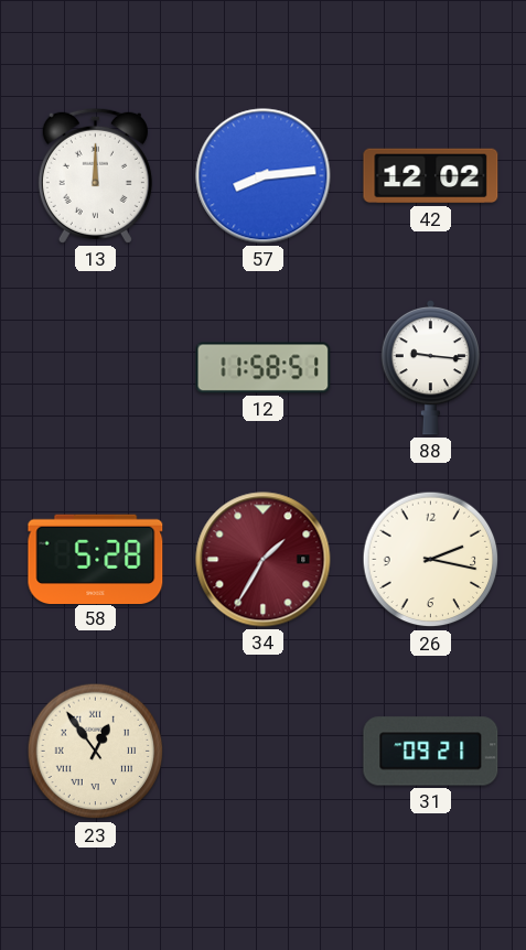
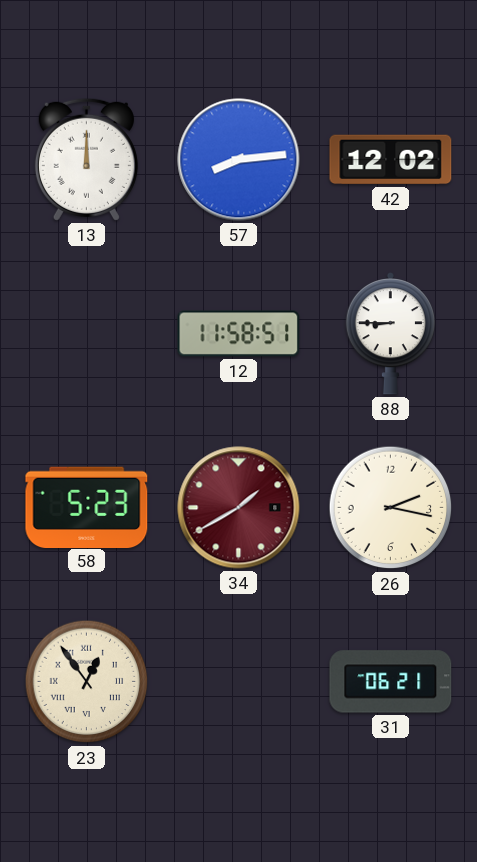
88: 9:16 -> 8:45 (390, 334)
58: 5:28 -> 5:23 (87, 507)
34: 1:35 -> 1:40 (239, 508)
31: 09:21 -> 06:21 (391, 682)
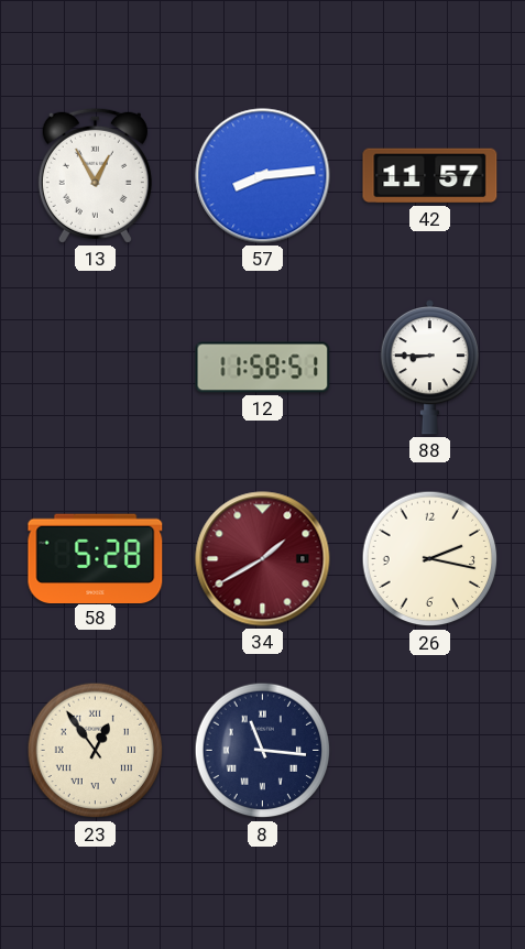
13: 12:00 -> 12:55 (95, 175)
42: 12:02 -> 11:57 (430, 176)
58: 5:23 -> 5:28 (96, 558)
8: none -> 11:16 (263, 751)
31: 06:21 -> none (391, 682)
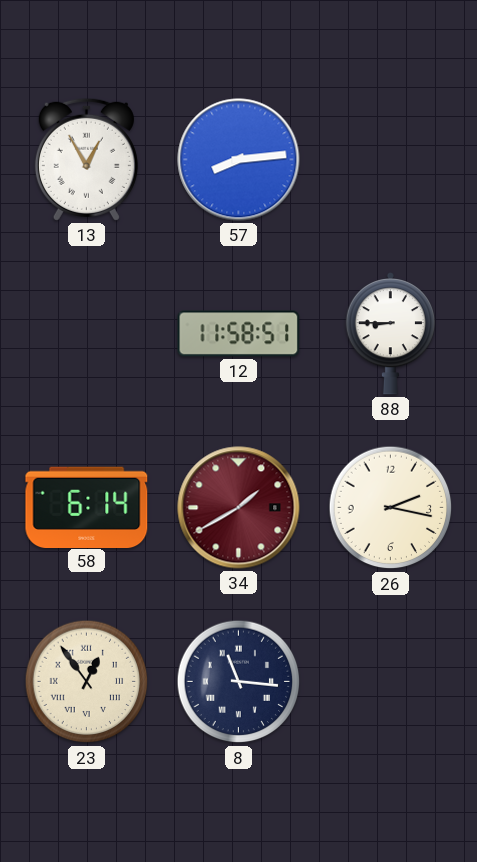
42: 11:57 -> none (430, 176)
58: 5:28 -> 6:14 (87, 507)
